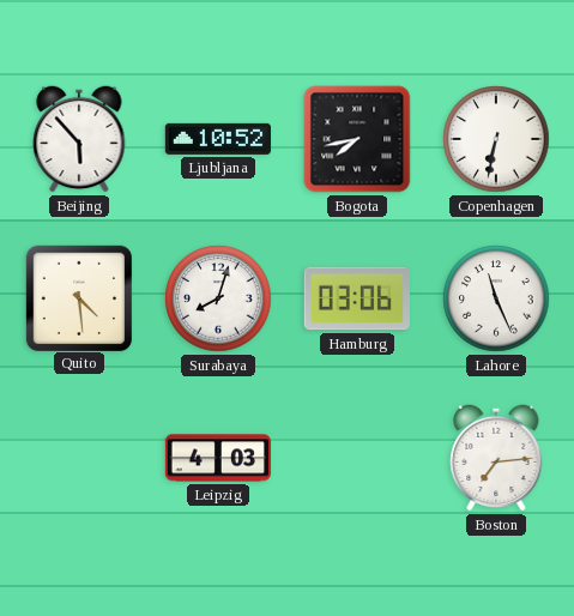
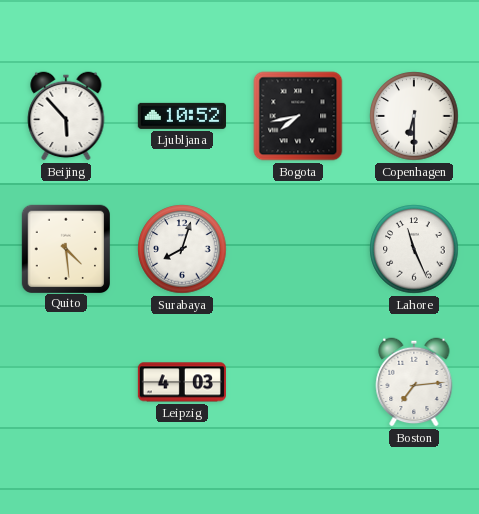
Copenhagen: 6:32 -> 6:30 (414, 116)
Hamburg: 03:06 -> none (357, 298)
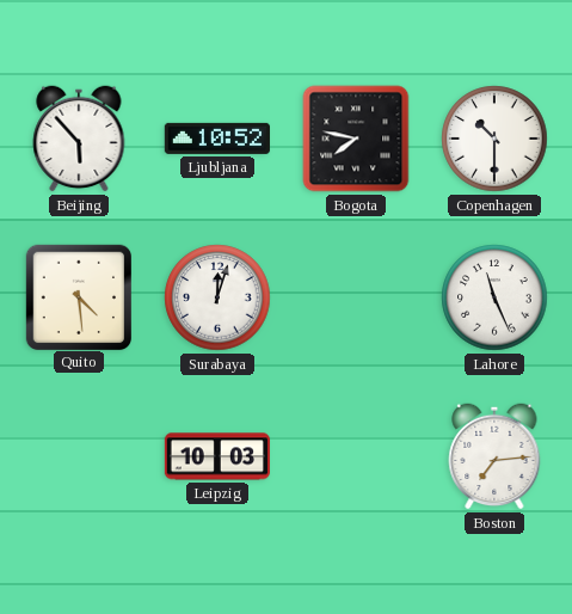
Bogota: 7:43 -> 7:47 (356, 139)
Copenhagen: 6:30 -> 10:30 (494, 139)
Surabaya: 8:03 -> 12:03 (217, 297)
Leipzig: 4:03 -> 10:03 (217, 456)
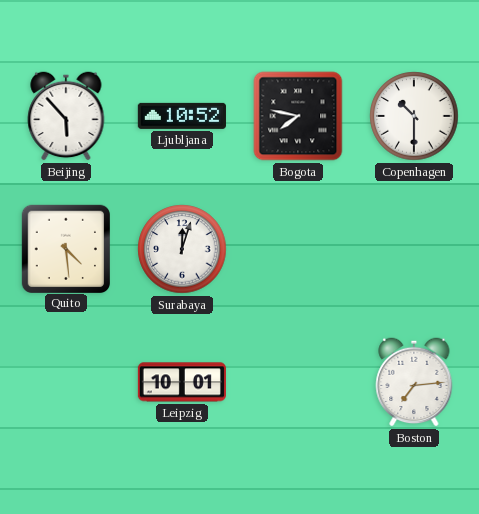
Lahore: 11:26 -> none (494, 297)
Leipzig: 10:03 -> 10:01 (182, 382)
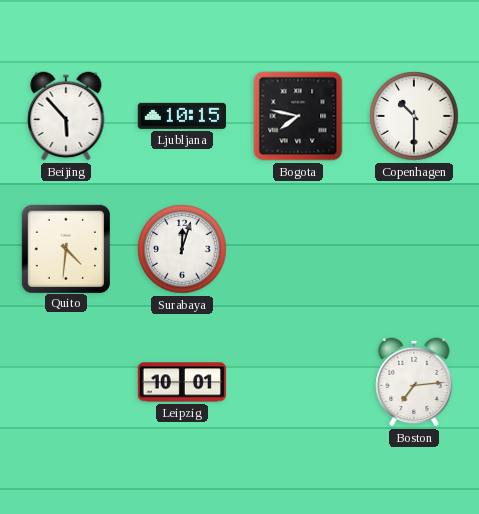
Ljubljana: 10:52 -> 10:15 (182, 116)
Quito: 4:29 -> 4:31 (65, 248)
